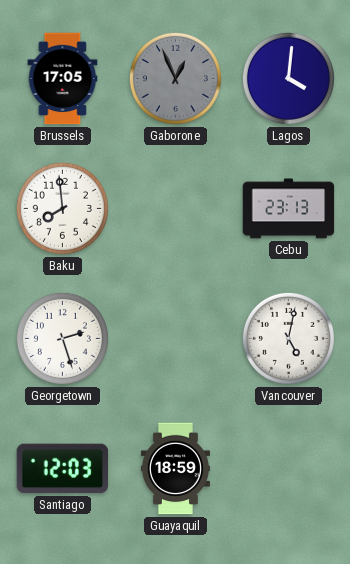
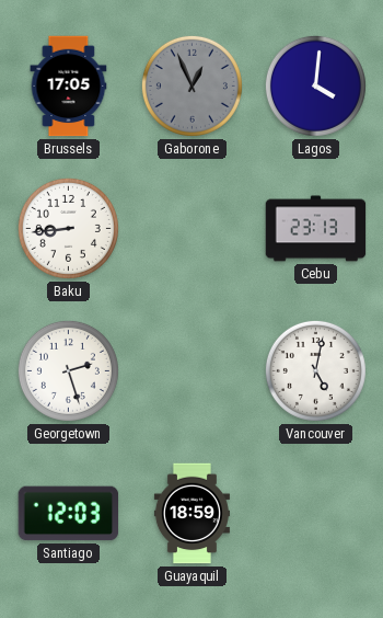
Baku: 7:59 -> 8:44 (68, 228)
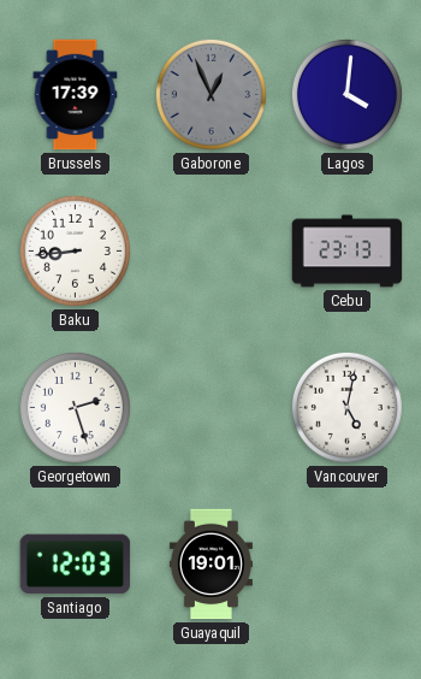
Brussels: 17:05 -> 17:39 (76, 95)
Guayaquil: 18:59 -> 19:01 (210, 565)
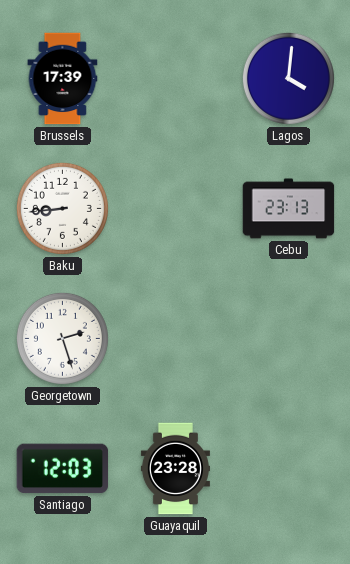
Gaborone: 12:56 -> none (210, 94)
Vancouver: 5:02 -> none (346, 407)
Guayaquil: 19:01 -> 23:28 (175, 469)
